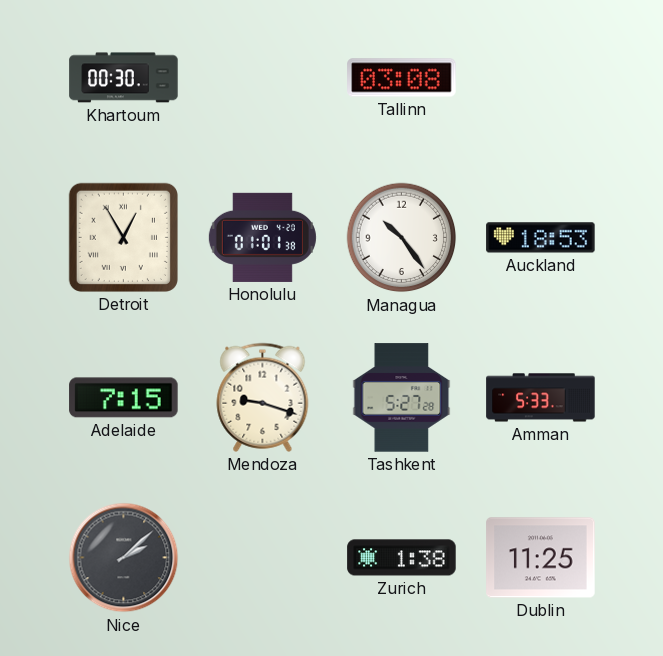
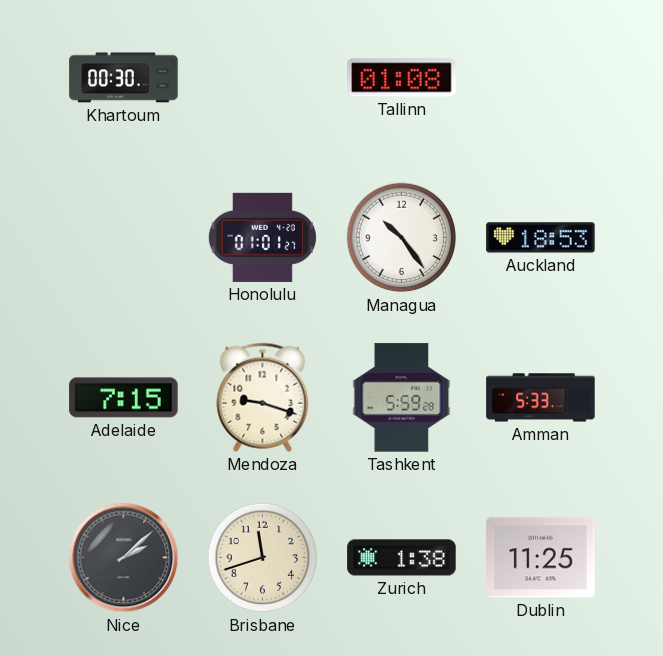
Tallinn: 03:08 -> 01:08 (402, 78)
Detroit: 12:55 -> none (123, 237)
Honolulu: 01:01:38 -> 01:01:27 (262, 237)
Tashkent: 5:27 -> 5:59 (402, 398)
Brisbane: none -> 11:42 (263, 558)
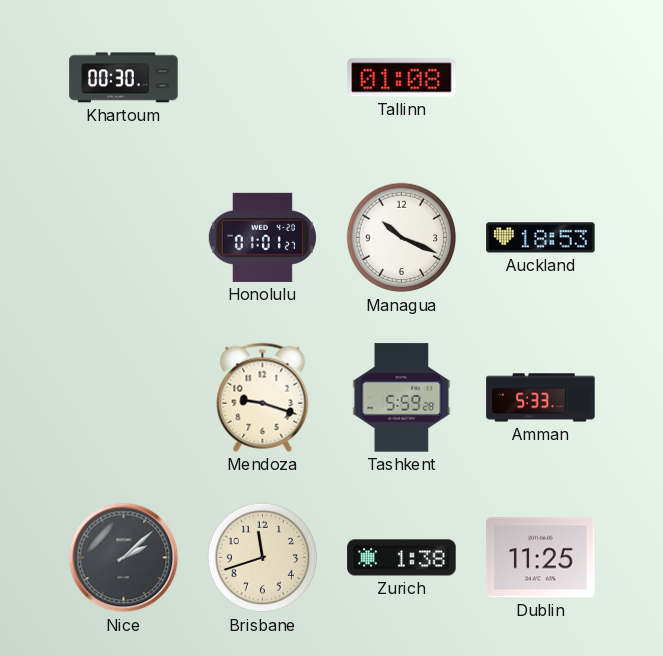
Managua: 10:24 -> 10:19 (402, 238)
Adelaide: 7:15 -> none (124, 398)
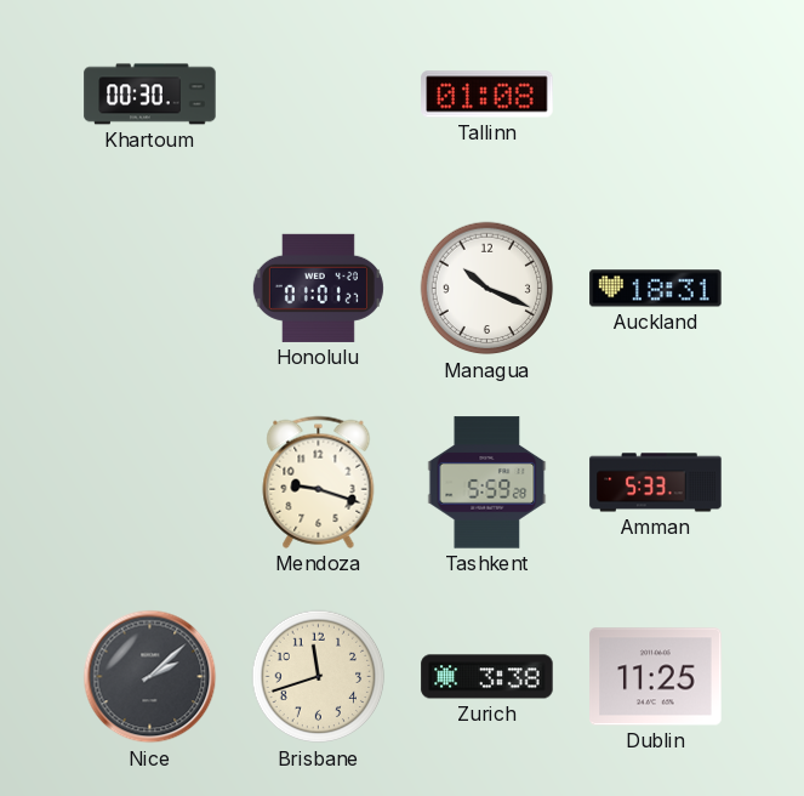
Auckland: 18:53 -> 18:31 (656, 289)
Zurich: 1:38 -> 3:38 (487, 677)
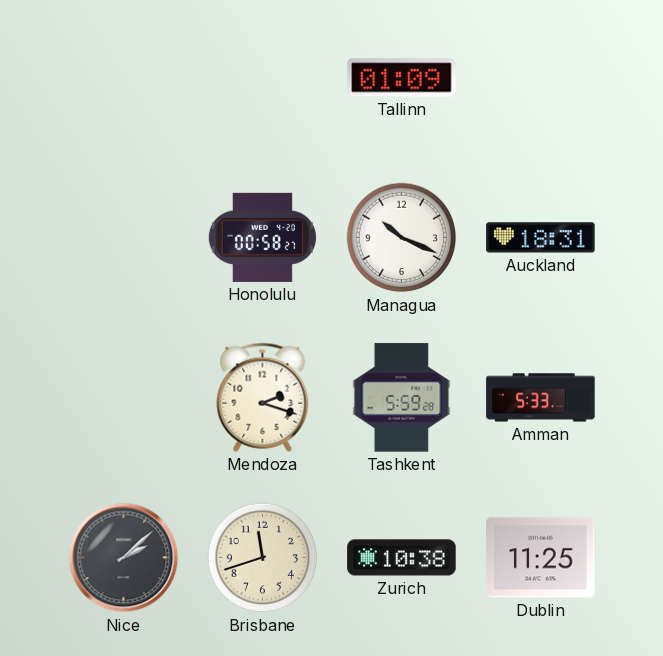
Khartoum: 00:30 -> none (150, 95)
Tallinn: 01:08 -> 01:09 (402, 78)
Honolulu: 01:01 -> 00:58 (262, 237)
Mendoza: 9:18 -> 2:18 (263, 397)
Zurich: 3:38 -> 10:38 (402, 558)
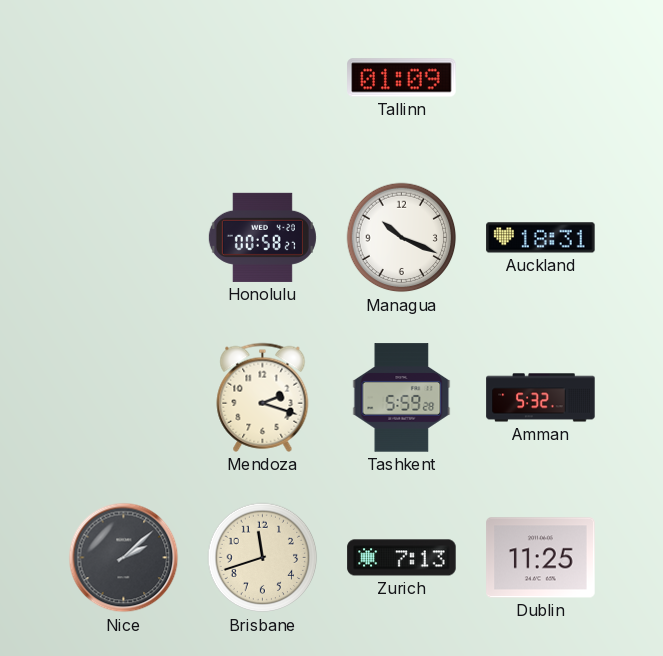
Amman: 5:33 -> 5:32 (541, 398)
Zurich: 10:38 -> 7:13 (402, 558)
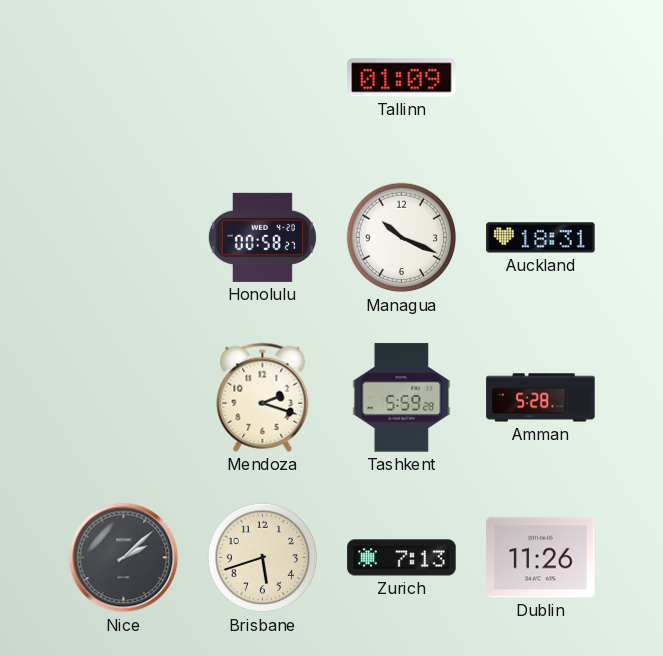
Amman: 5:32 -> 5:28 (541, 398)
Brisbane: 11:42 -> 5:42 (263, 558)
Dublin: 11:25 -> 11:26 (541, 558)
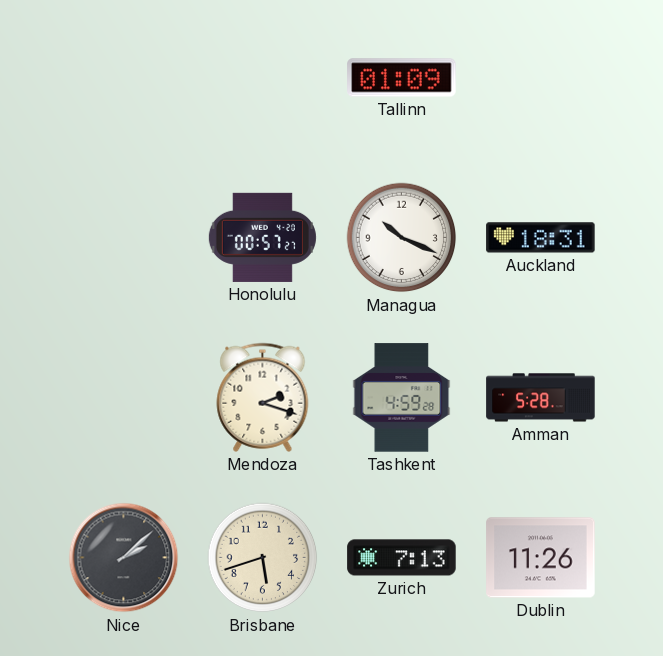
Honolulu: 00:58 -> 00:57 (262, 237)
Tashkent: 5:59 -> 4:59 (402, 398)
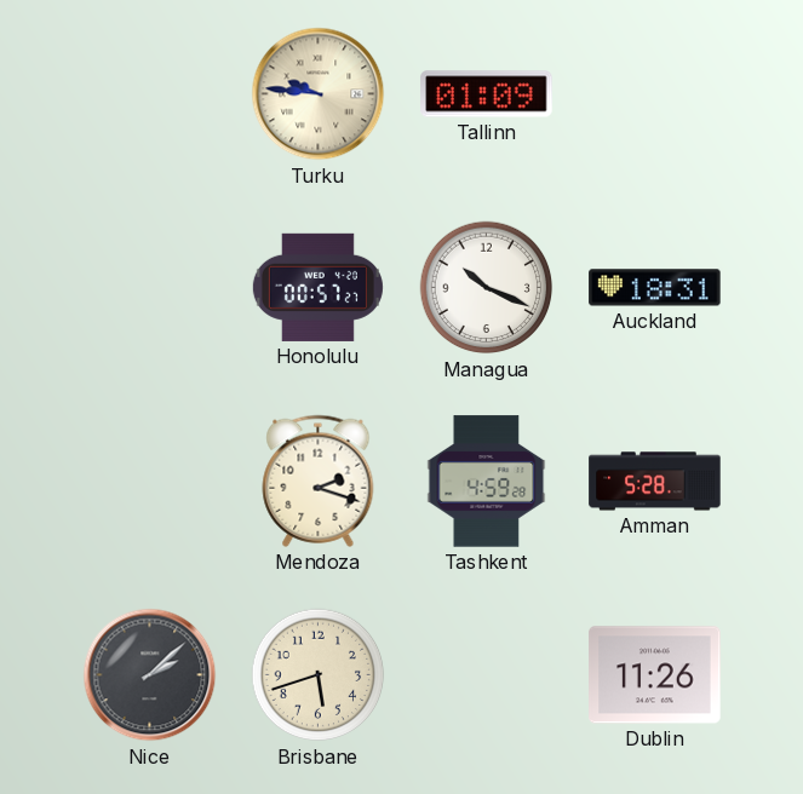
Turku: none -> 9:46 (319, 94)
Zurich: 7:13 -> none (402, 558)
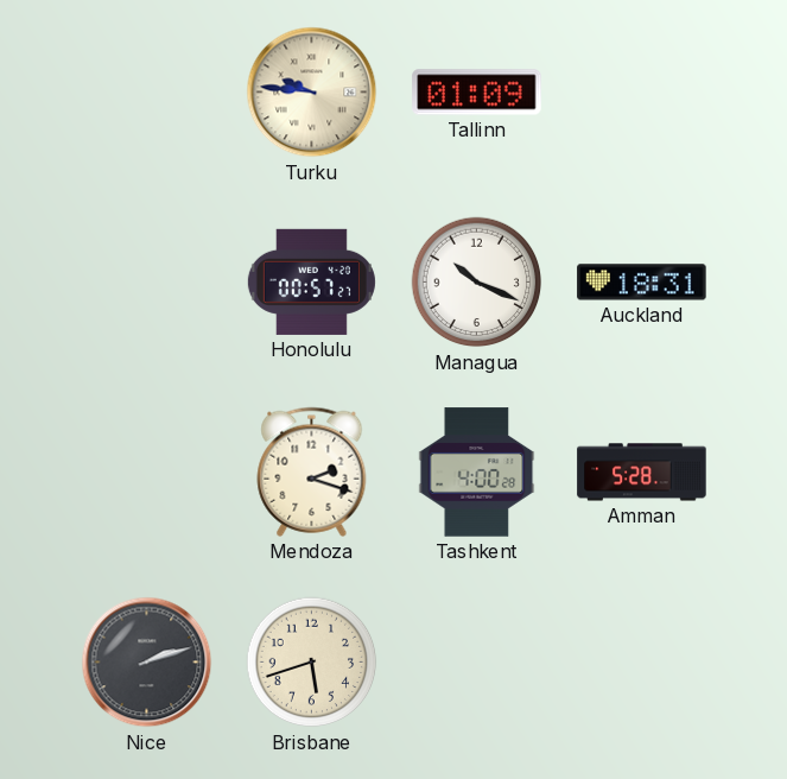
Tashkent: 4:59 -> 4:00 (477, 473)
Nice: 2:08 -> 2:12 (147, 663)
Dublin: 11:26 -> none (655, 675)
